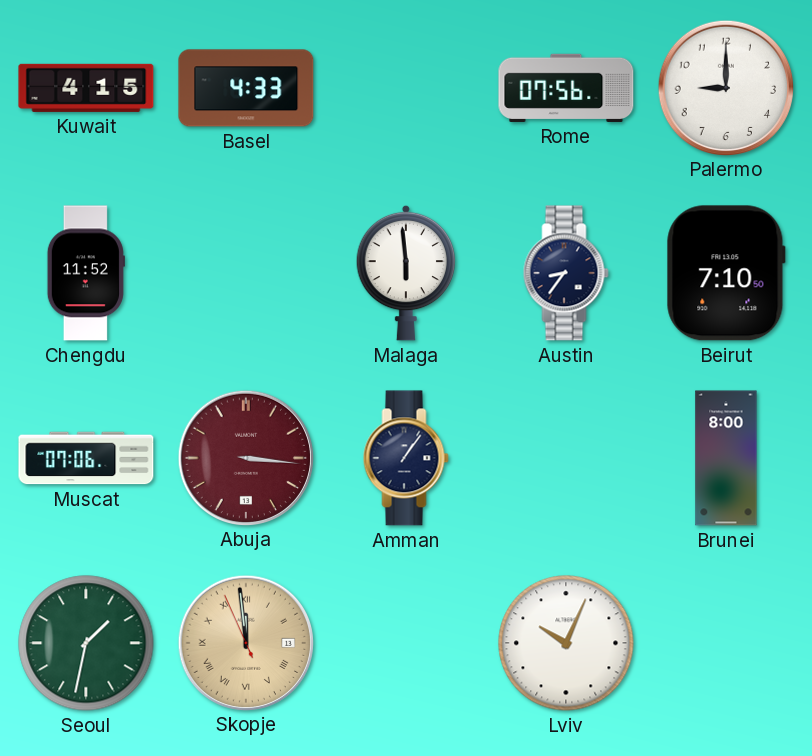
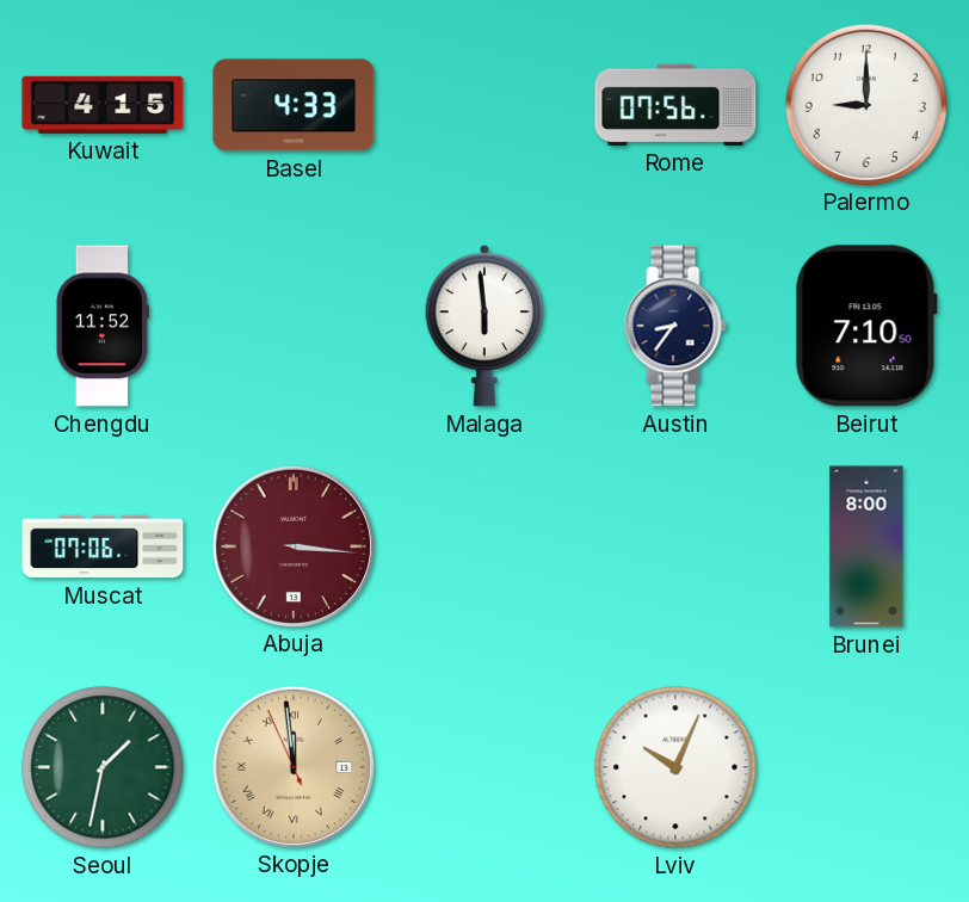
Amman: 1:06 -> none (406, 458)
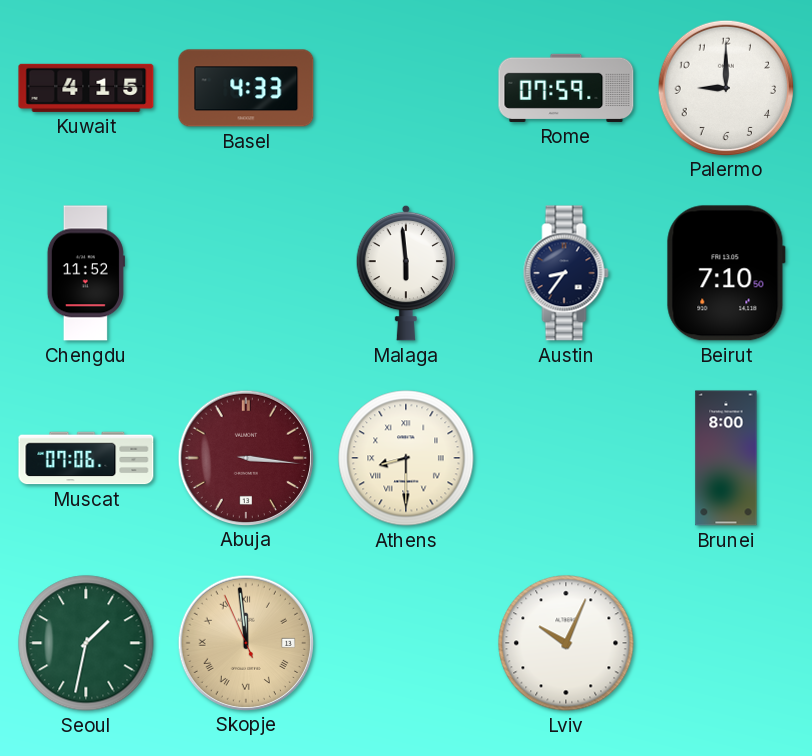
Rome: 07:56 -> 07:59 (566, 88)
Athens: none -> 8:30 (406, 458)
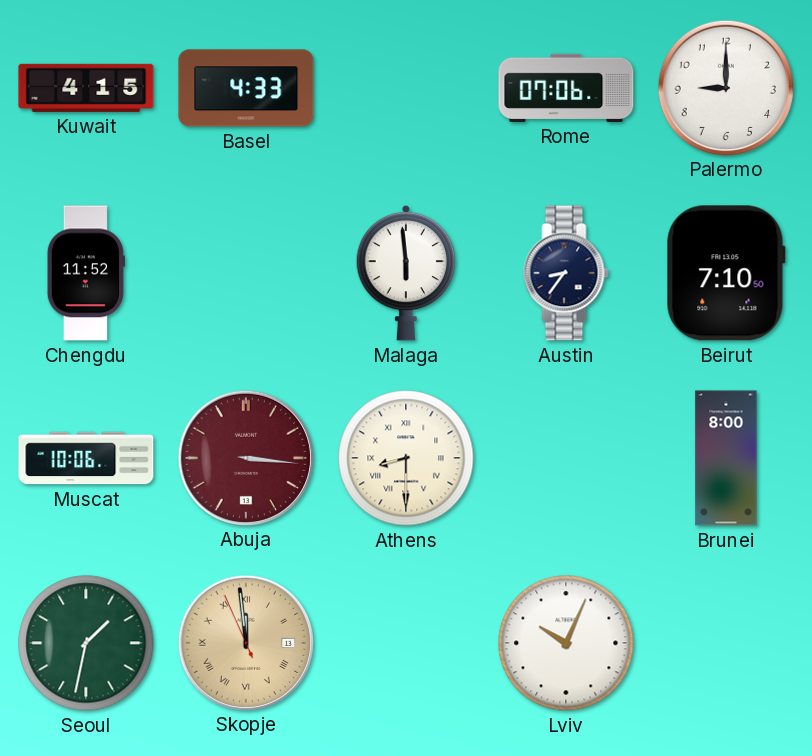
Rome: 07:59 -> 07:06 (566, 88)
Muscat: 07:06 -> 10:06 (86, 458)
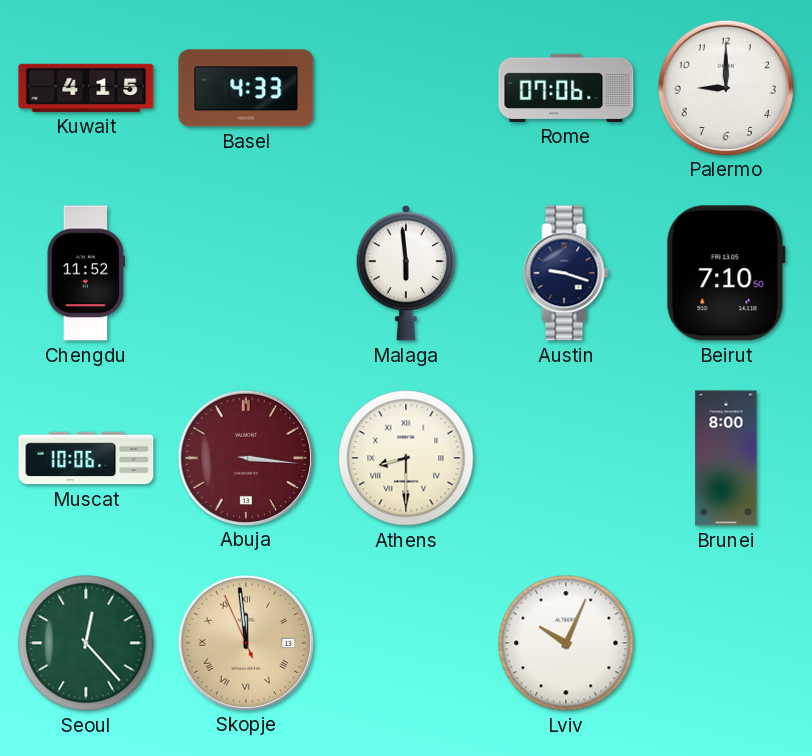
Austin: 8:36 -> 9:18 (566, 273)
Seoul: 1:32 -> 12:23 (86, 643)
